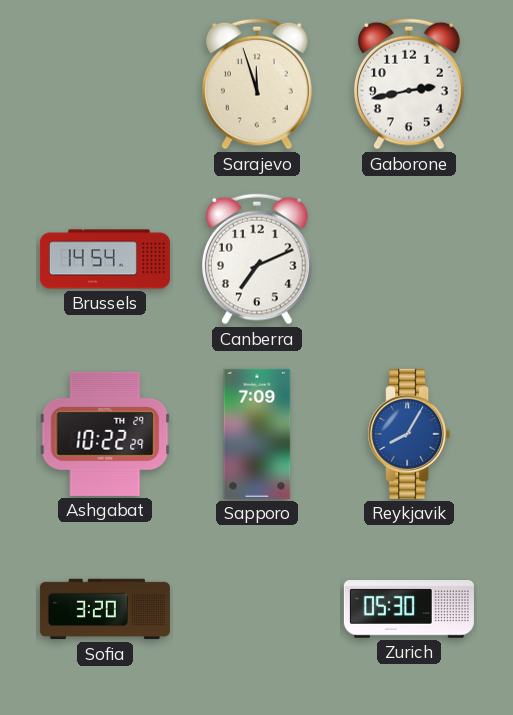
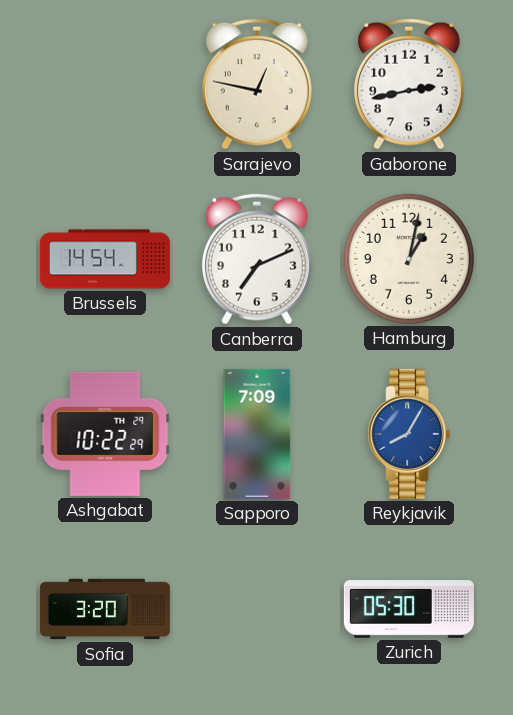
Sarajevo: 11:57 -> 12:47 (257, 84)
Hamburg: none -> 1:02 (409, 259)
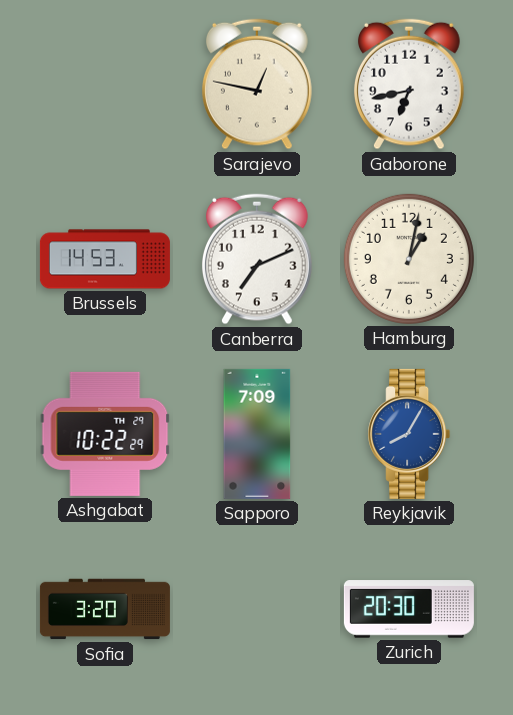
Gaborone: 2:43 -> 6:43 (409, 84)
Brussels: 14:54 -> 14:53 (105, 259)
Zurich: 05:30 -> 20:30 (409, 609)
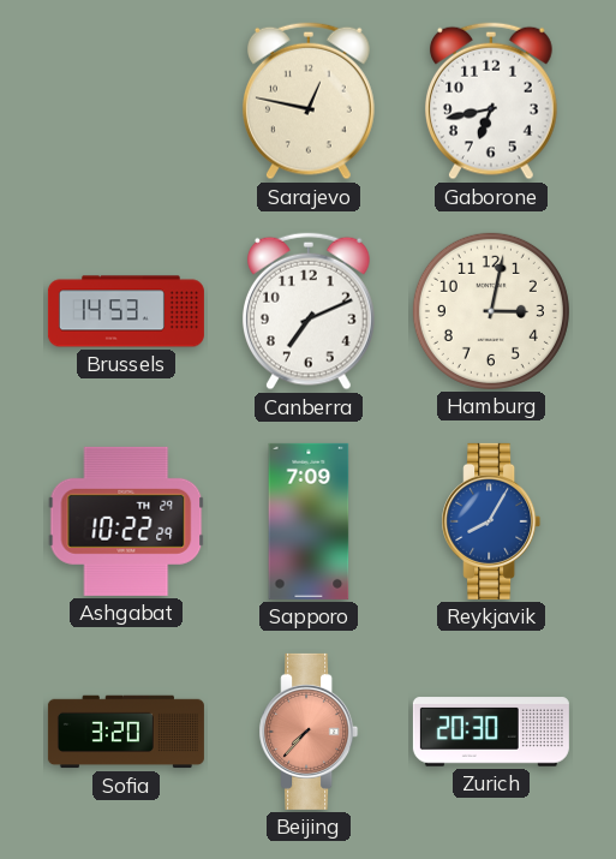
Hamburg: 1:02 -> 3:02 (491, 311)
Beijing: none -> 7:37 (309, 732)
